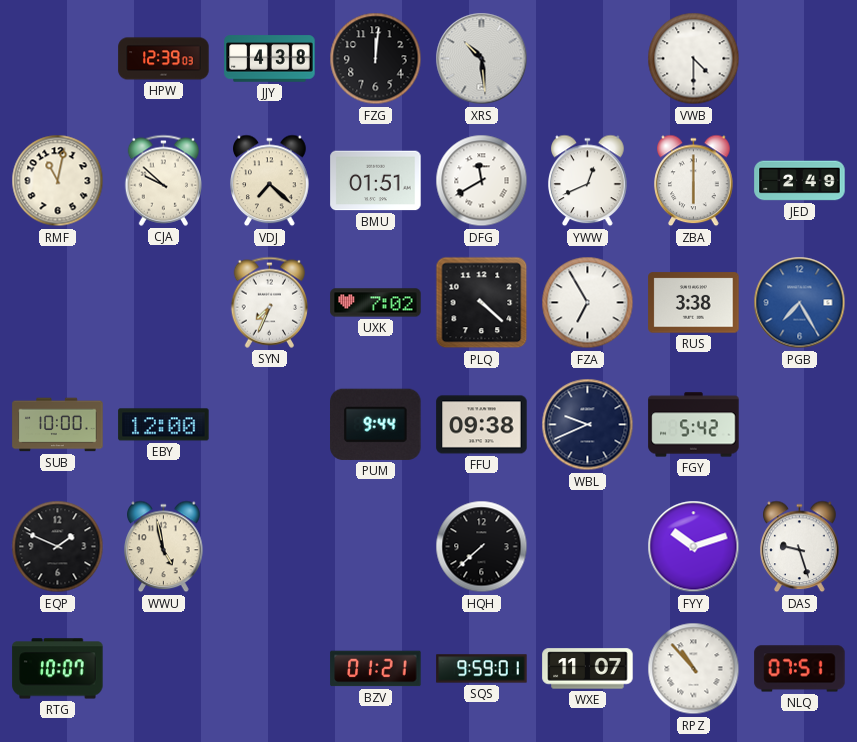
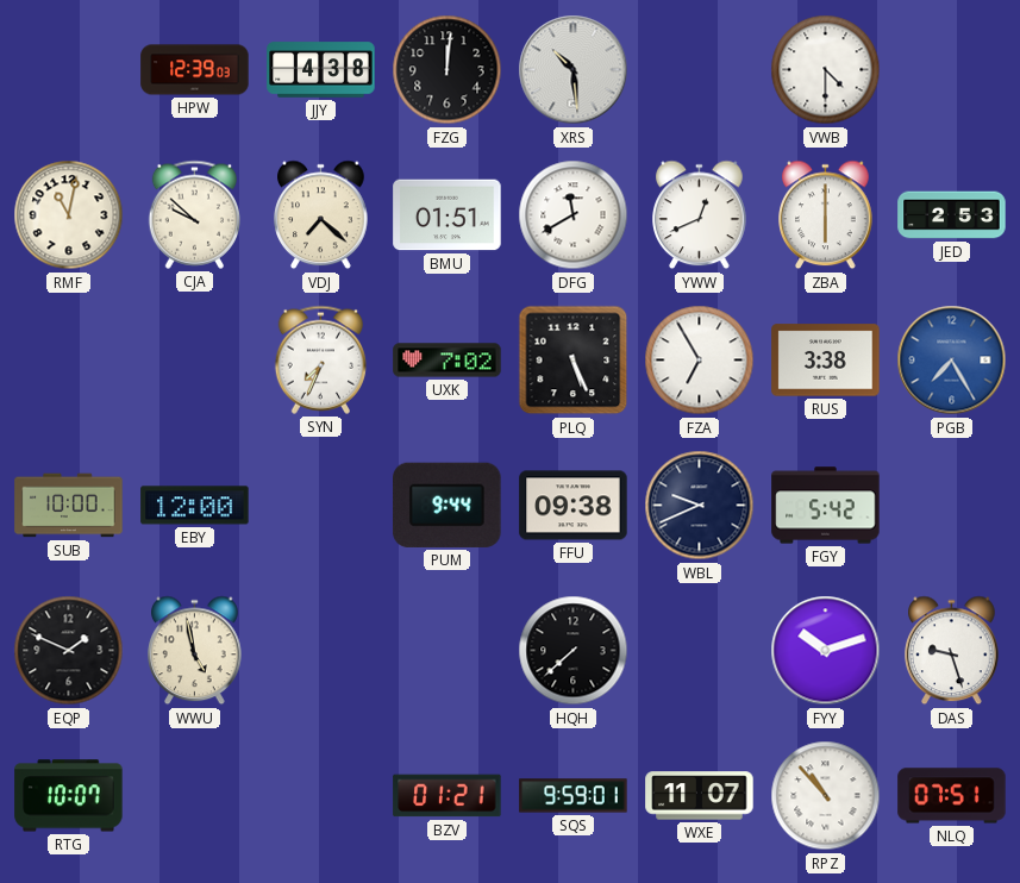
JED: 2:49 -> 2:53 (952, 215)
PLQ: 4:22 -> 5:26 (574, 361)
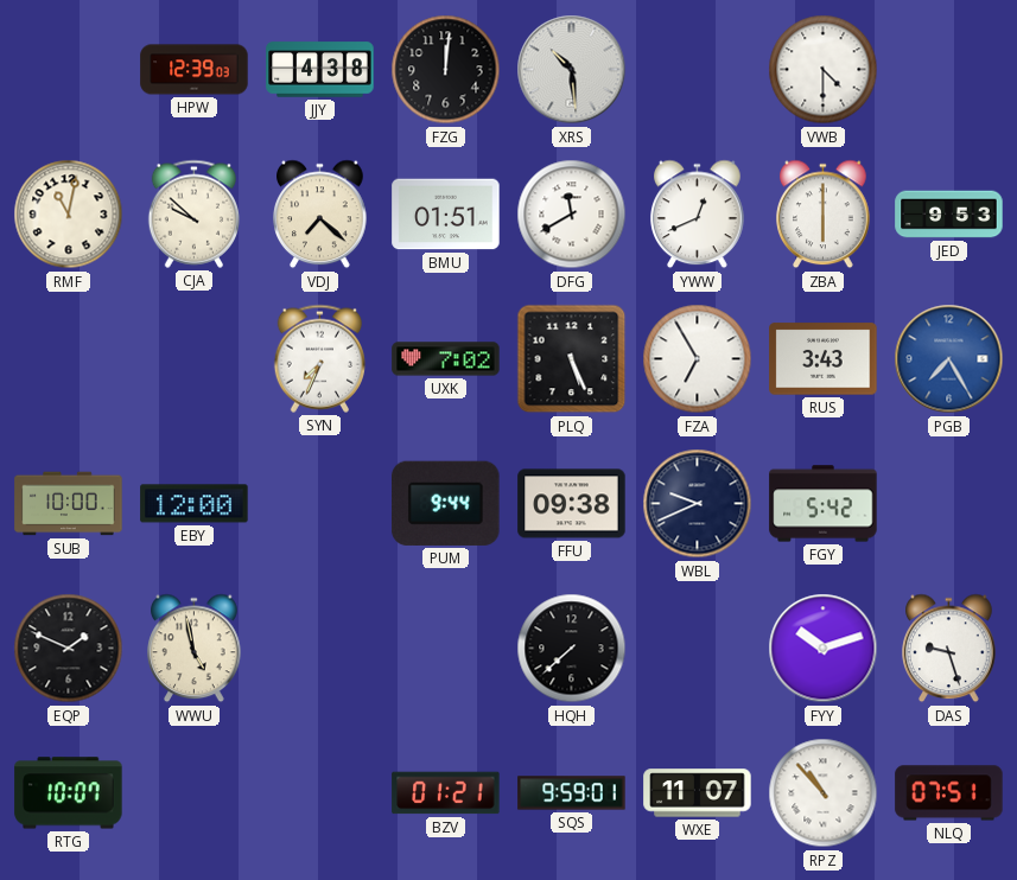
JED: 2:53 -> 9:53 (949, 215)
RUS: 3:38 -> 3:43 (824, 359)
